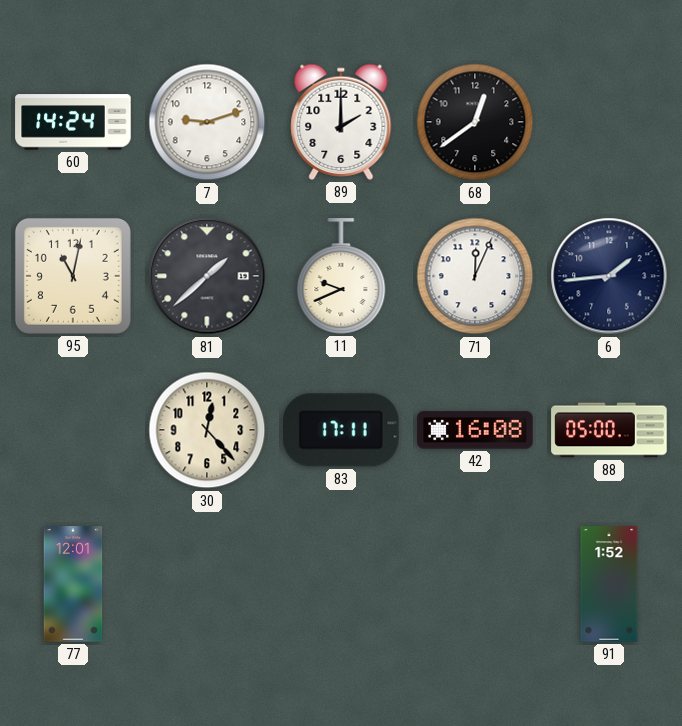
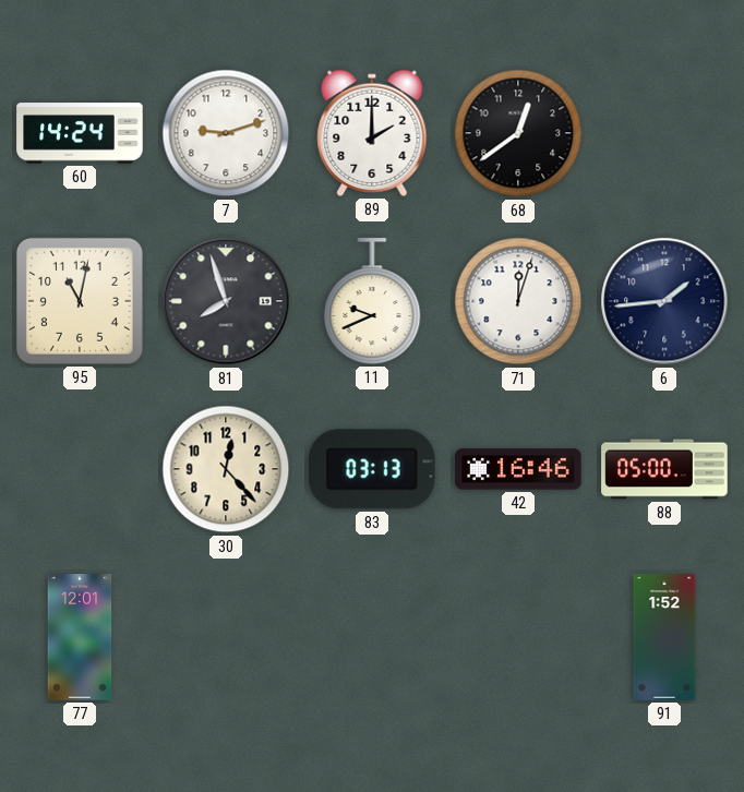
81: 1:38 -> 7:57 (226, 301)
71: 12:04 -> 12:03 (518, 301)
83: 17:11 -> 03:13 (372, 469)
42: 16:08 -> 16:46 (518, 469)
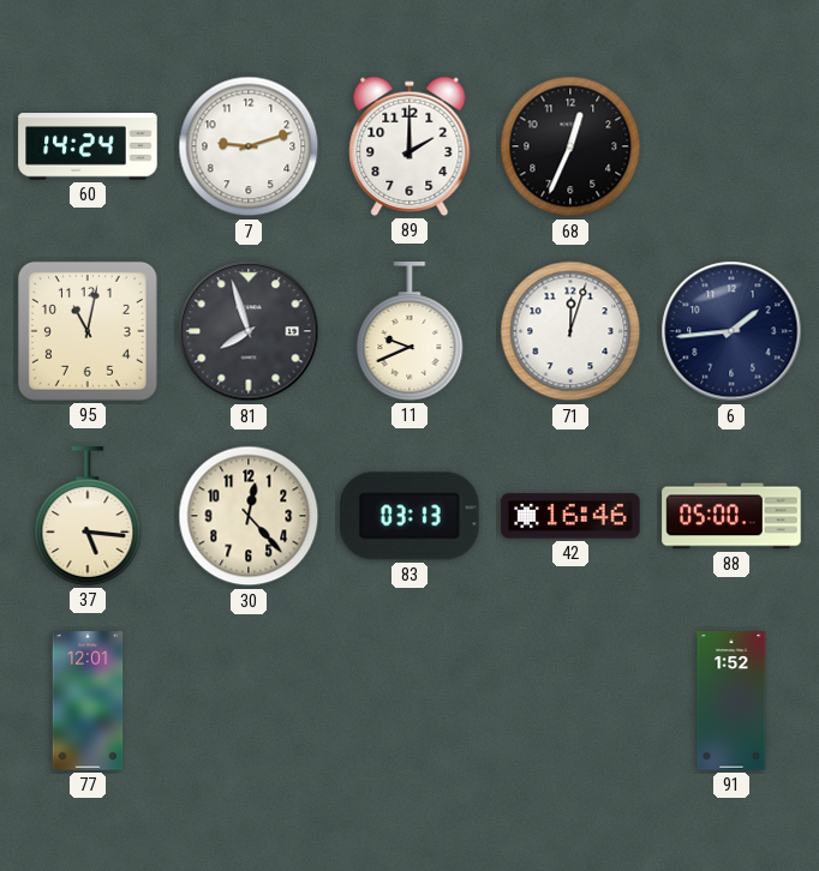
68: 12:39 -> 12:34 (570, 146)
37: none -> 5:16 (88, 516)
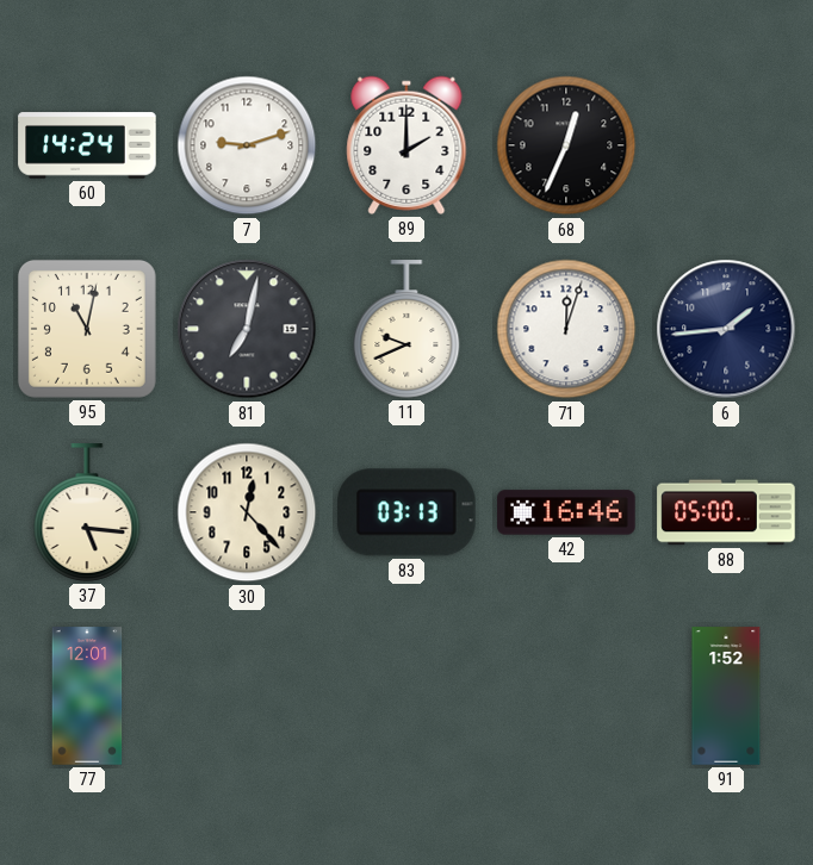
81: 7:57 -> 7:02 (247, 329)
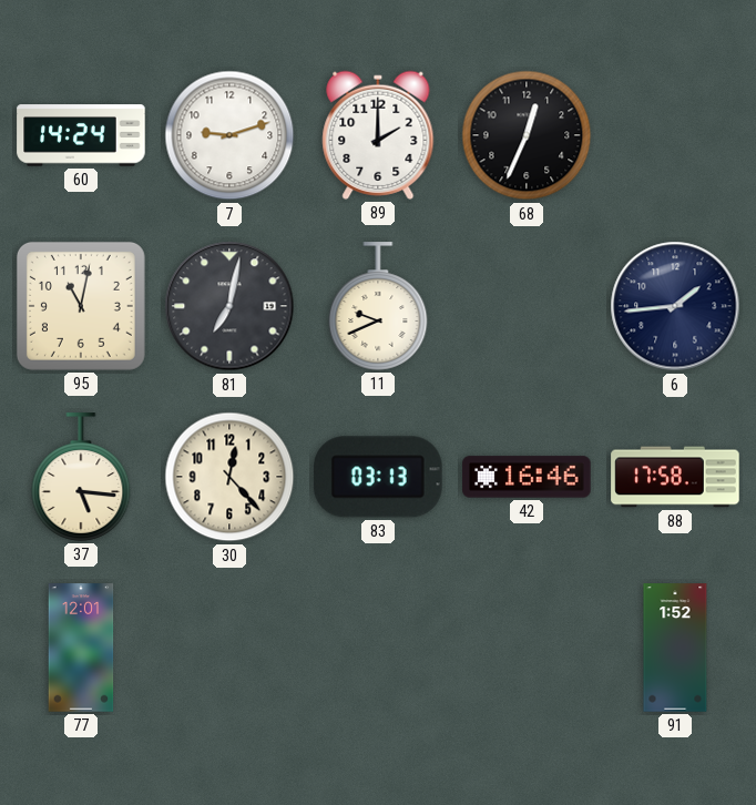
71: 12:03 -> none (566, 329)
88: 05:00 -> 17:58 (675, 477)
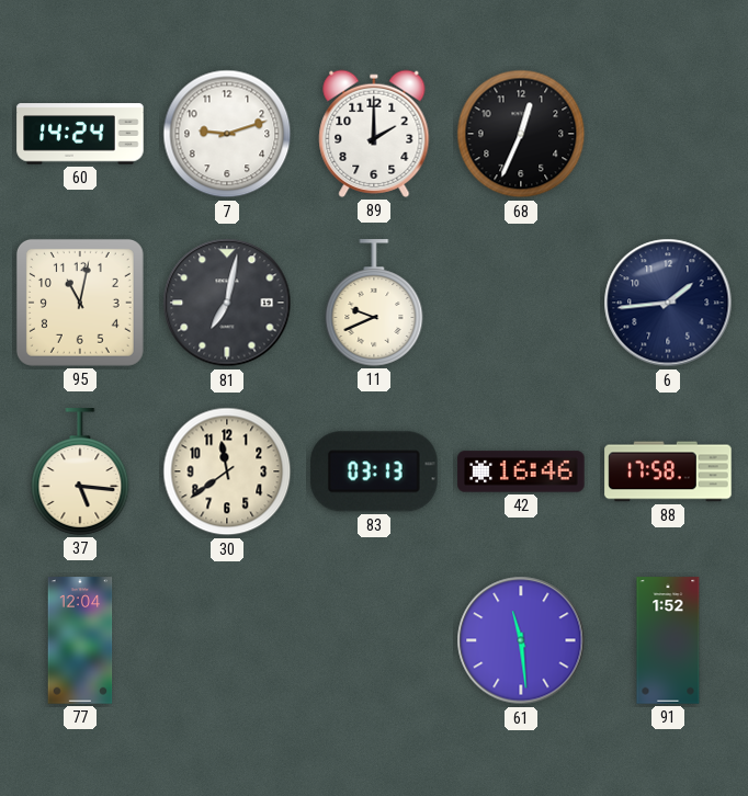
30: 12:23 -> 11:39 (227, 471)
77: 12:01 -> 12:04 (80, 640)
61: none -> 11:29 (521, 640)
